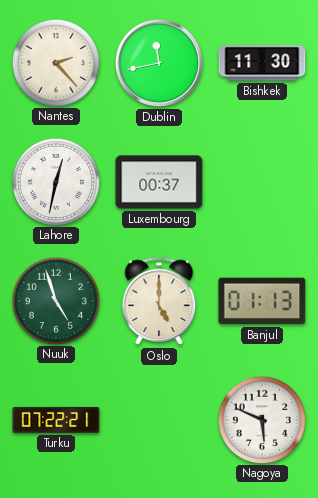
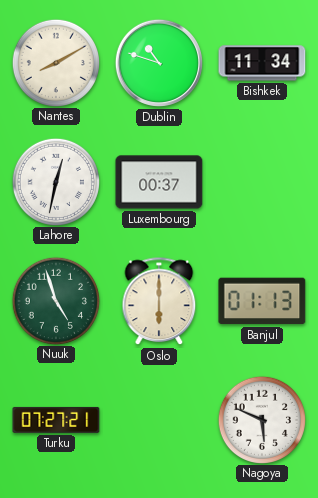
Nantes: 2:23 -> 8:10 (55, 62)
Dublin: 11:43 -> 10:48 (159, 63)
Bishkek: 11:30 -> 11:34 (262, 63)
Oslo: 5:00 -> 6:00 (159, 302)
Turku: 07:22 -> 07:27 (56, 420)
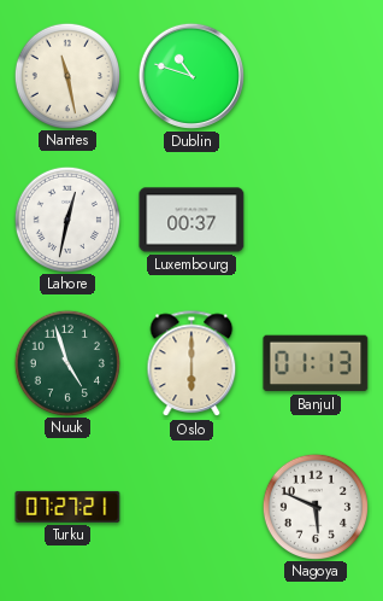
Nantes: 8:10 -> 11:28 (66, 75)
Bishkek: 11:34 -> none (262, 63)
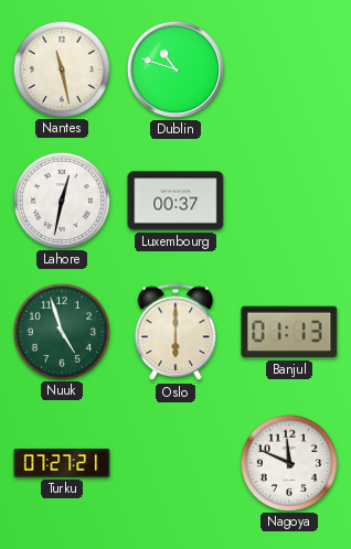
Nagoya: 5:49 -> 11:49 (288, 462)
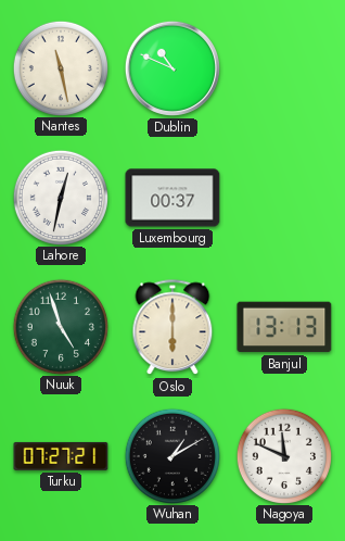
Dublin: 10:48 -> 10:49 (173, 68)
Banjul: 01:13 -> 13:13 (284, 327)
Wuhan: none -> 1:10 (171, 455)
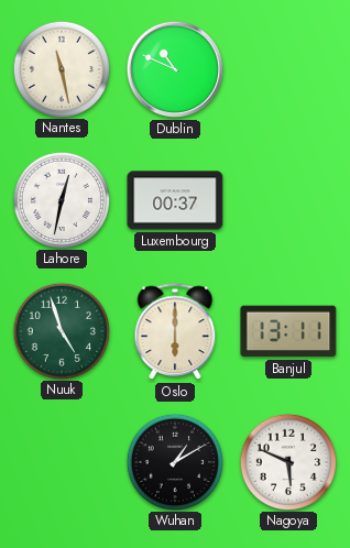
Banjul: 13:13 -> 13:11 (288, 331)
Turku: 07:27 -> none (61, 456)
Nagoya: 11:49 -> 5:49 (287, 461)
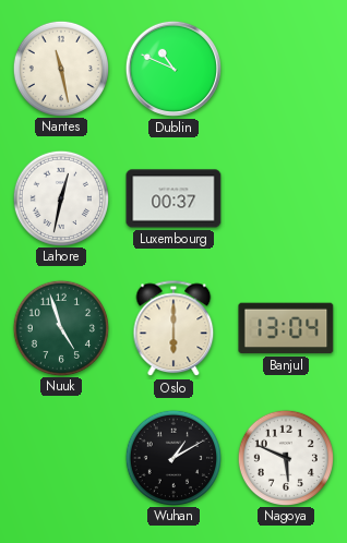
Banjul: 13:11 -> 13:04 (286, 328)
